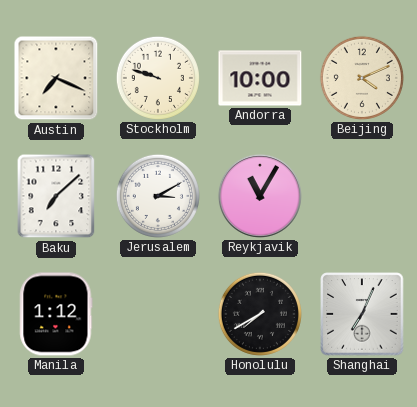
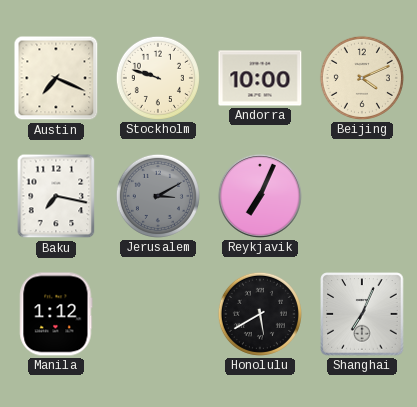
Baku: 7:08 -> 7:17 (56, 196)
Jerusalem dial: white -> grey (158, 196)
Reykjavik: 11:05 -> 7:04 (260, 196)
Honolulu: 7:40 -> 5:40 (260, 314)
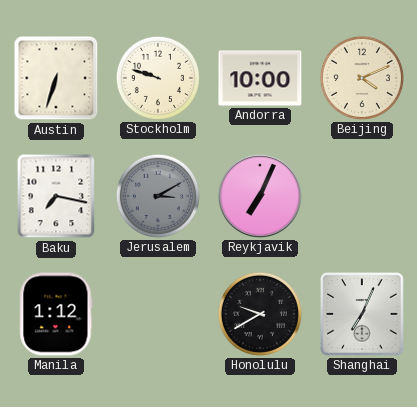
Austin: 7:19 -> 6:33 (56, 78)
Honolulu: 5:40 -> 9:40 (260, 314)
